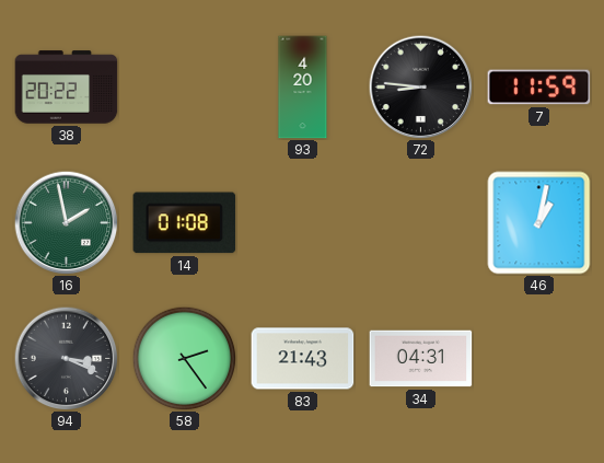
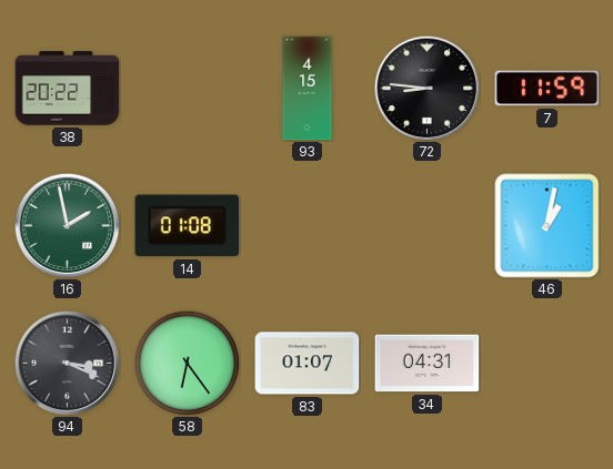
93: 4:20 -> 4:15 (308, 89)
58: 2:24 -> 6:24 (187, 363)
83: 21:43 -> 01:07 (308, 364)
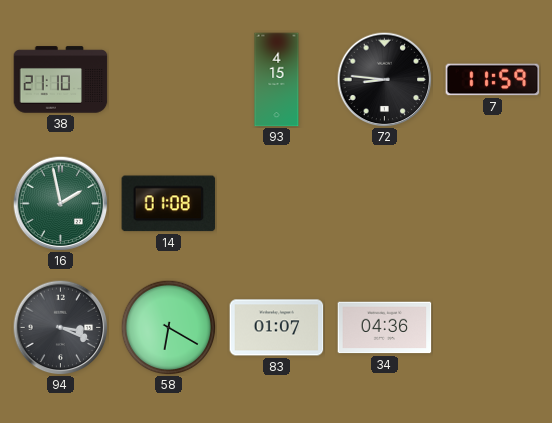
38: 20:22 -> 21:10 (61, 80)
46: 1:02 -> none (547, 226)
58: 6:24 -> 6:20 (168, 327)
34: 04:31 -> 04:36 (385, 328)
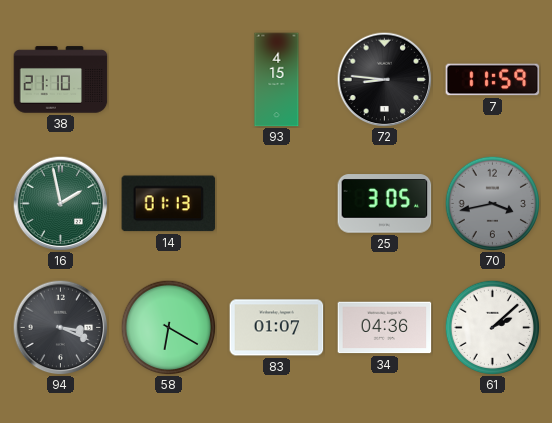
14: 01:08 -> 01:13 (169, 204)
25: none -> 3:05 (385, 204)
70: none -> 3:43 (492, 203)
61: none -> 2:08 (492, 327)
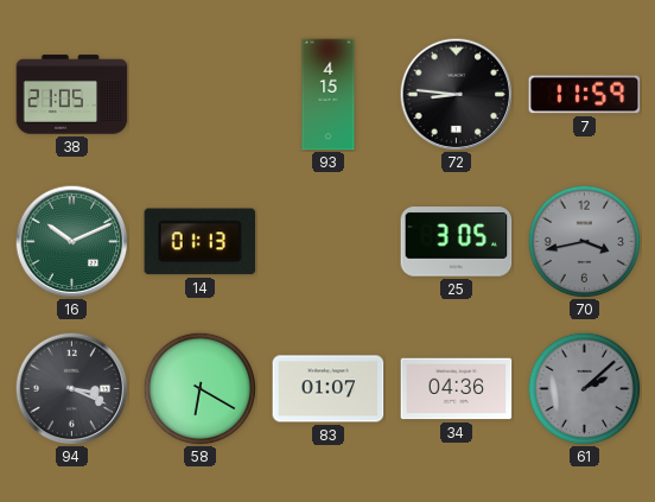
38: 21:10 -> 21:05 (72, 95)
16: 1:58 -> 10:11 (71, 241)
61 dial: white -> grey (584, 388)
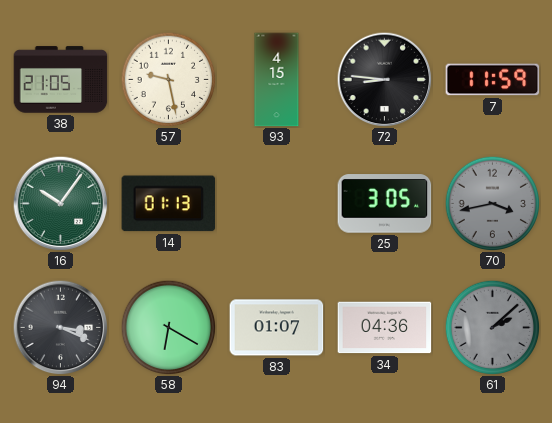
57: none -> 9:28 (168, 79)
16: 10:11 -> 10:06 (60, 203)
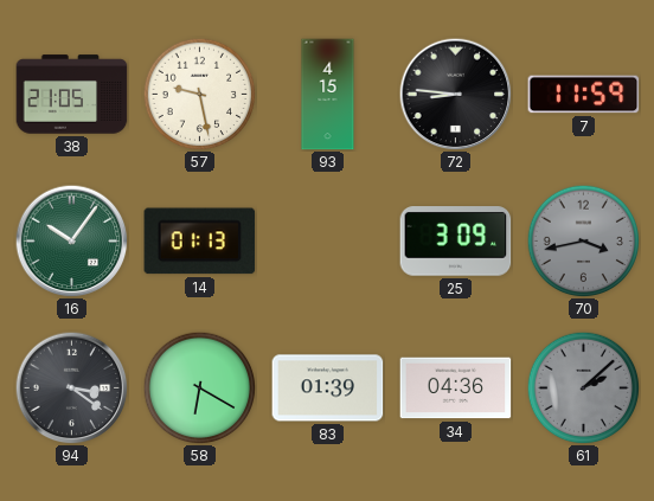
25: 3:05 -> 3:09 (456, 242)
94: 3:19 -> 3:21 (71, 387)
83: 01:07 -> 01:39 (328, 388)
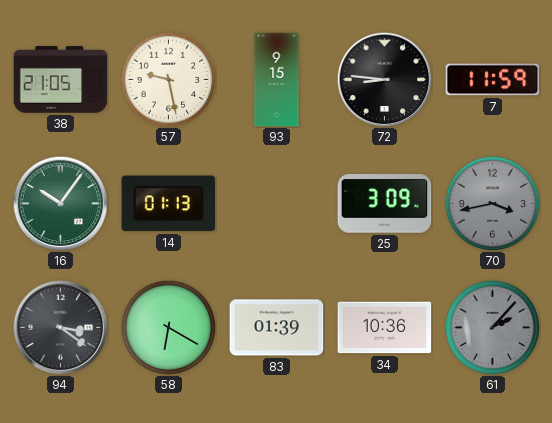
93: 4:15 -> 9:15 (277, 80)
34: 04:36 -> 10:36 (385, 328)
61: 2:08 -> 2:07 (492, 327)
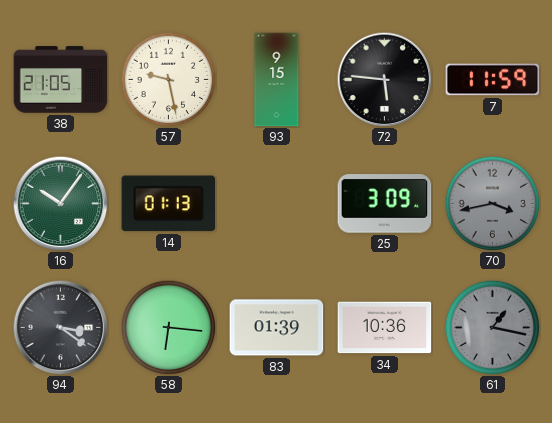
72: 8:46 -> 5:46 (384, 79)
58: 6:20 -> 6:16 (168, 327)
61: 2:07 -> 1:17 (492, 327)
